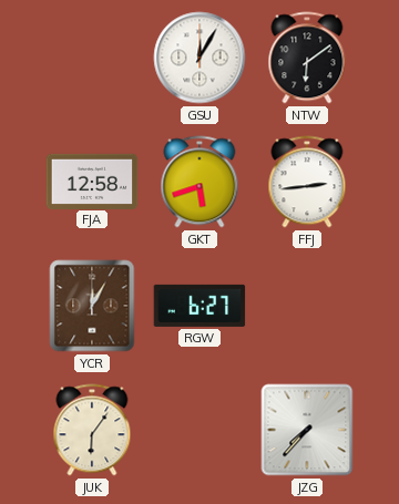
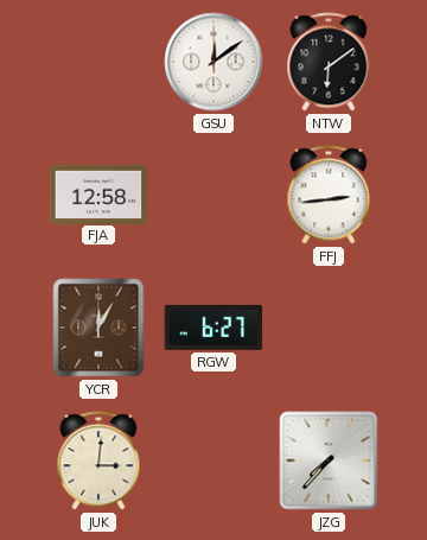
GSU: 12:05 -> 12:09 (213, 62)
GKT: 5:42 -> none (199, 182)
JUK: 6:06 -> 3:01 (98, 460)
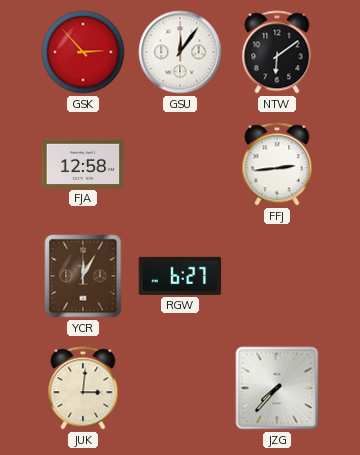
GSK: none -> 2:53 (83, 52)
GSU: 12:09 -> 12:06 (180, 52)
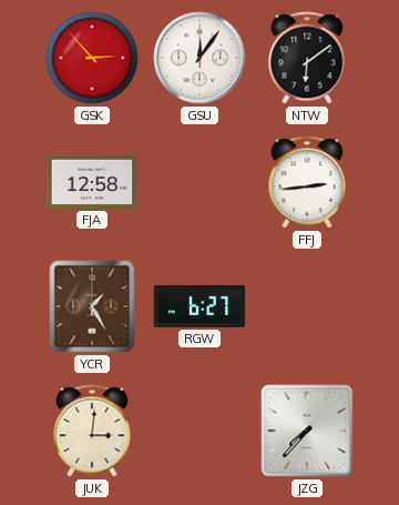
YCR: 12:05 -> 1:25 (92, 306)
